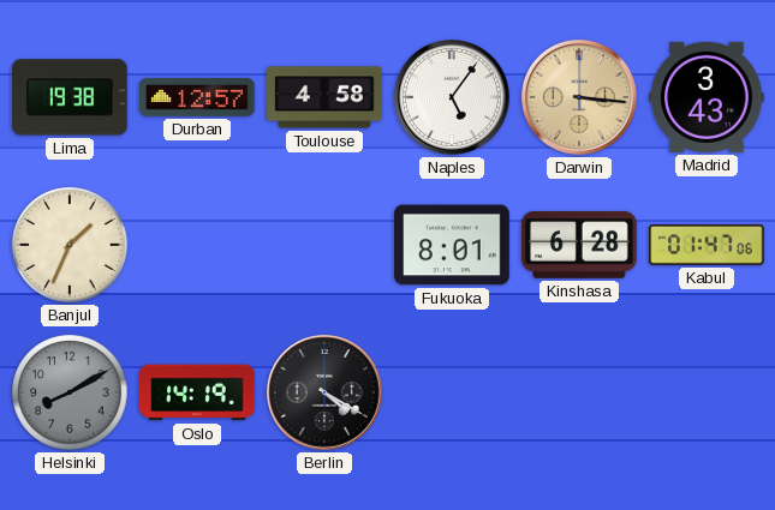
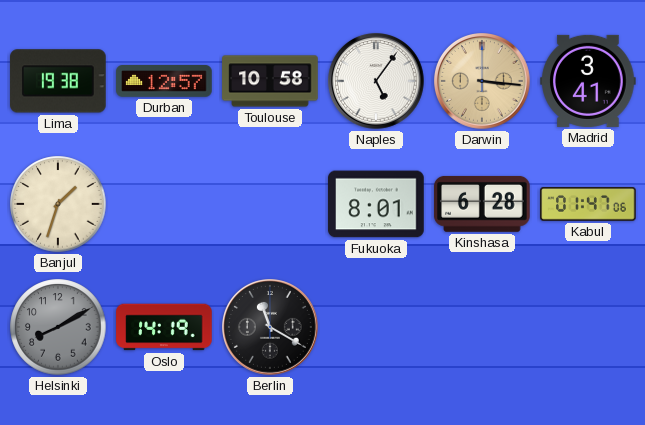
Toulouse: 4:58 -> 10:58 (270, 81)
Madrid: 3:43 -> 3:41 (588, 81)
Banjul: 1:34 -> 1:33 (58, 204)
Berlin: 4:20 -> 11:20 (271, 328)
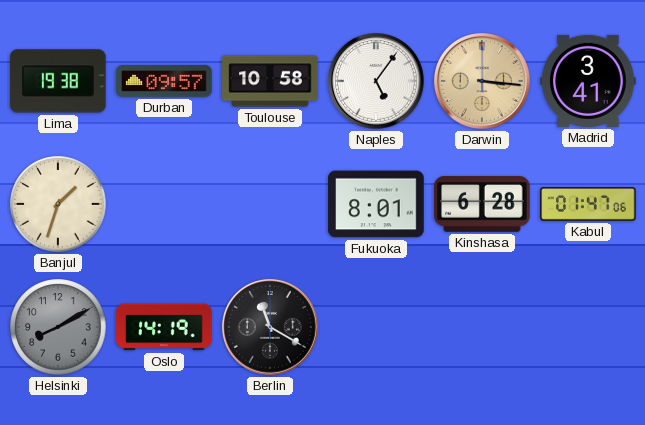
Durban: 12:57 -> 09:57 (164, 81)
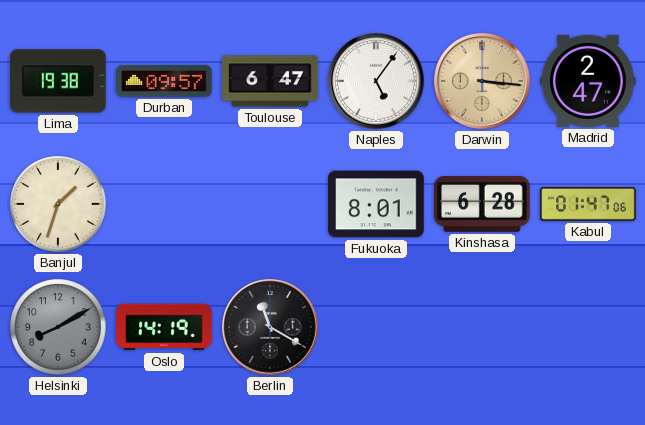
Toulouse: 10:58 -> 6:47 (270, 81)
Madrid: 3:41 -> 2:47 (588, 81)
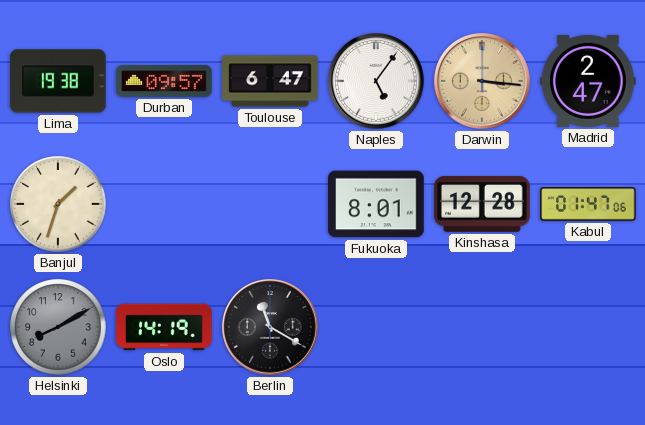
Kinshasa: 6:28 -> 12:28 (482, 204)
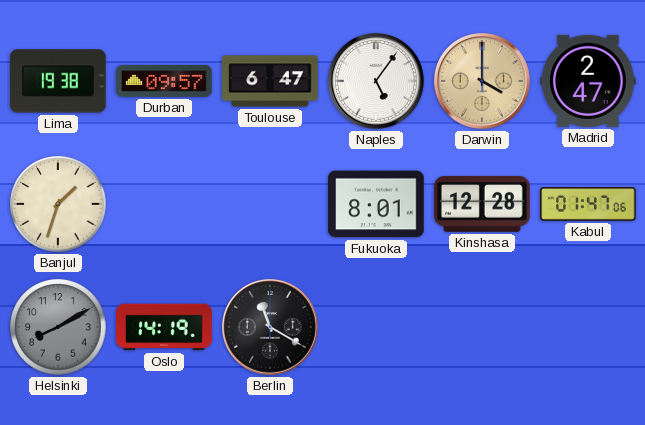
Darwin: 3:16 -> 4:00 (483, 82)
